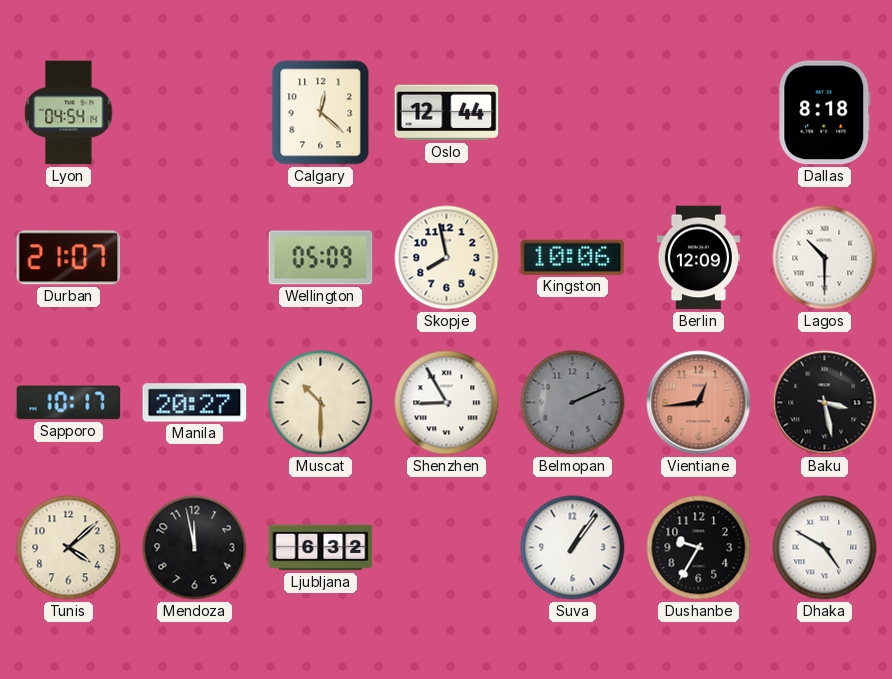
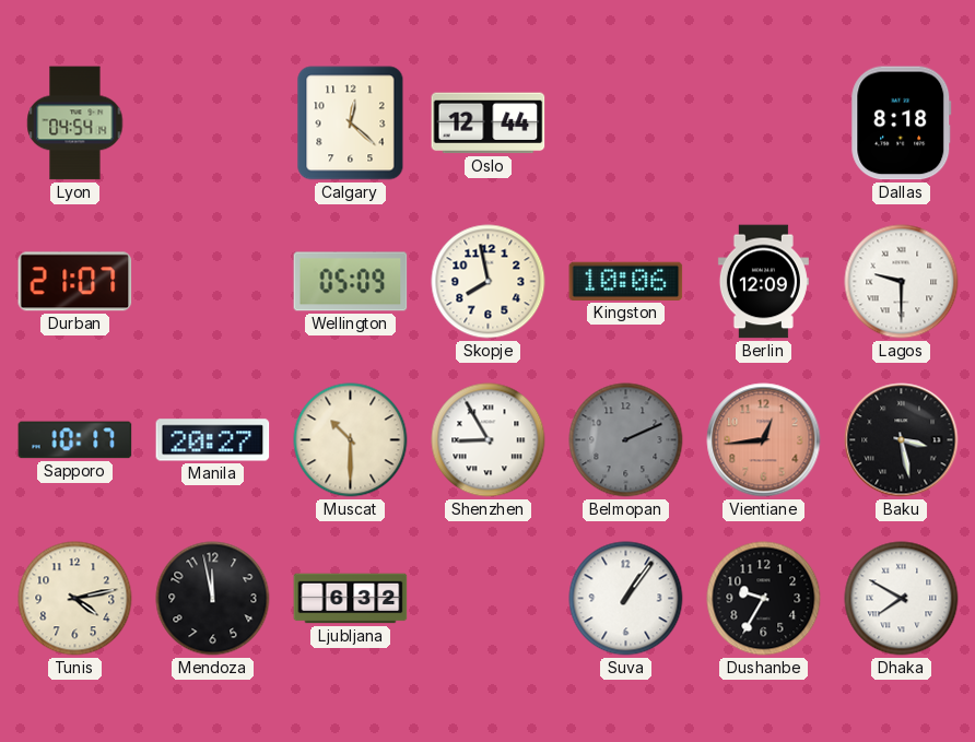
Lagos: 10:30 -> 9:30 (902, 282)
Tunis: 4:08 -> 4:13 (75, 599)
Dhaka: 4:50 -> 7:50 (902, 599)
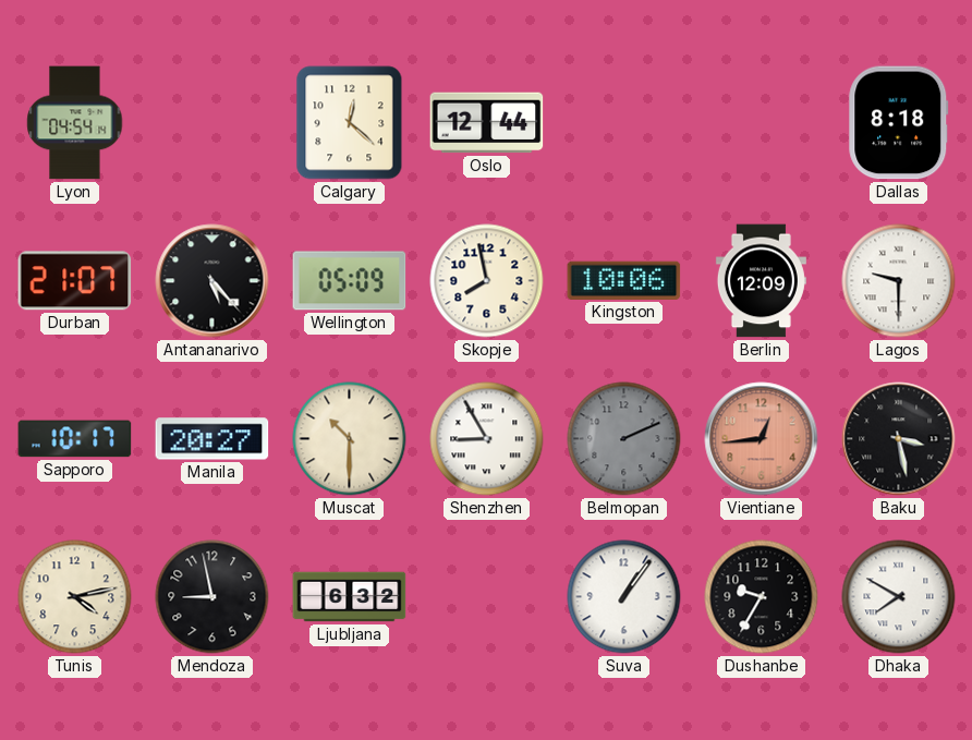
Antananarivo: none -> 5:23 (212, 281)
Mendoza: 11:58 -> 8:58 (212, 597)
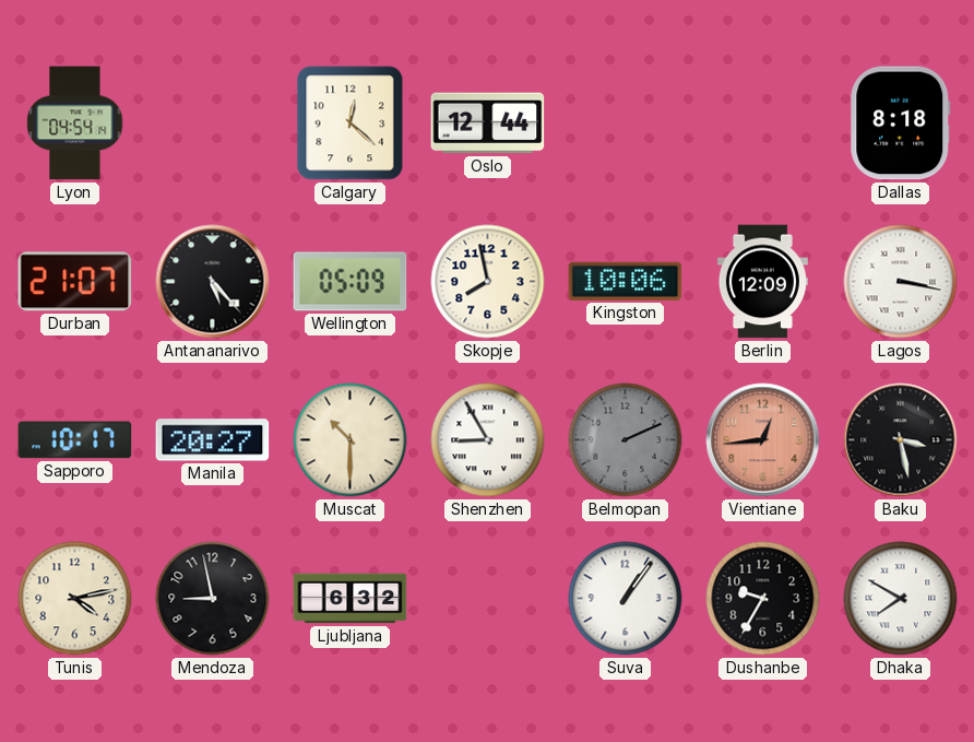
Lagos: 9:30 -> 3:17 (901, 282)
